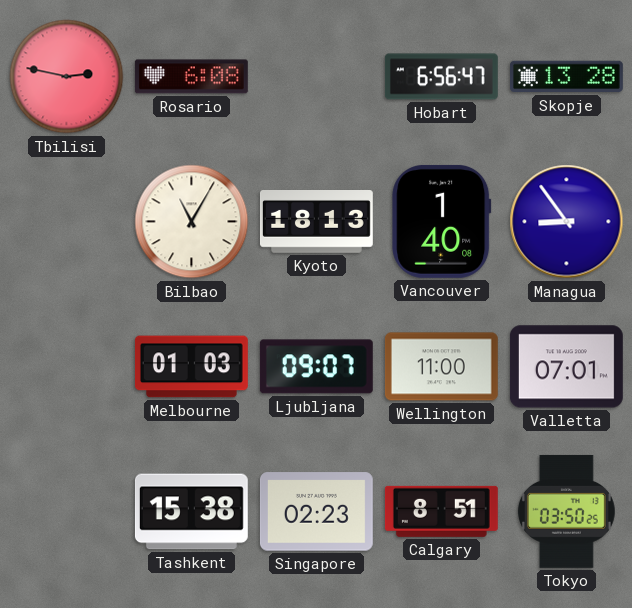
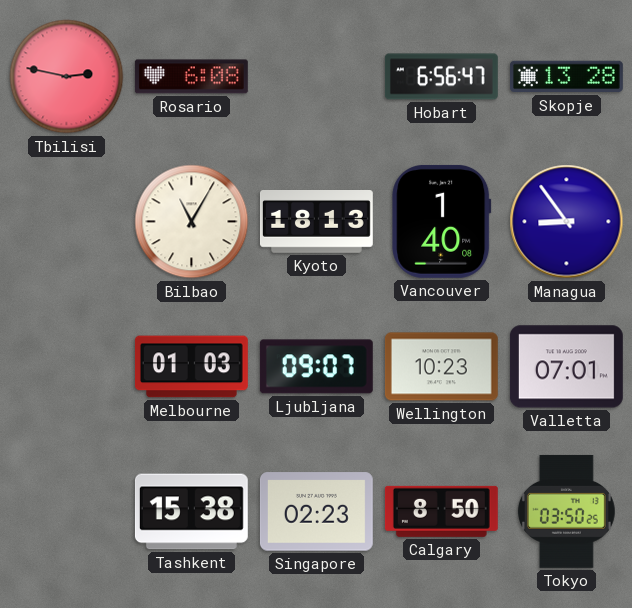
Wellington: 11:00 -> 10:23 (441, 367)
Calgary: 8:51 -> 8:50 (441, 511)
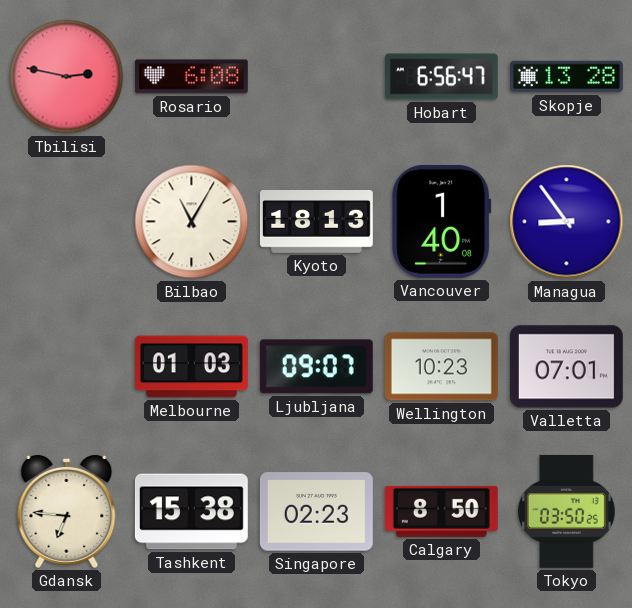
Gdansk: none -> 6:46 (67, 511)
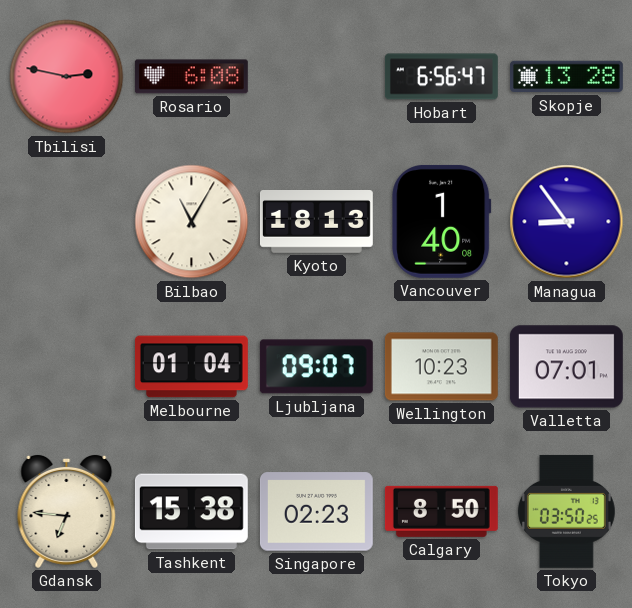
Melbourne: 01:03 -> 01:04 (191, 367)
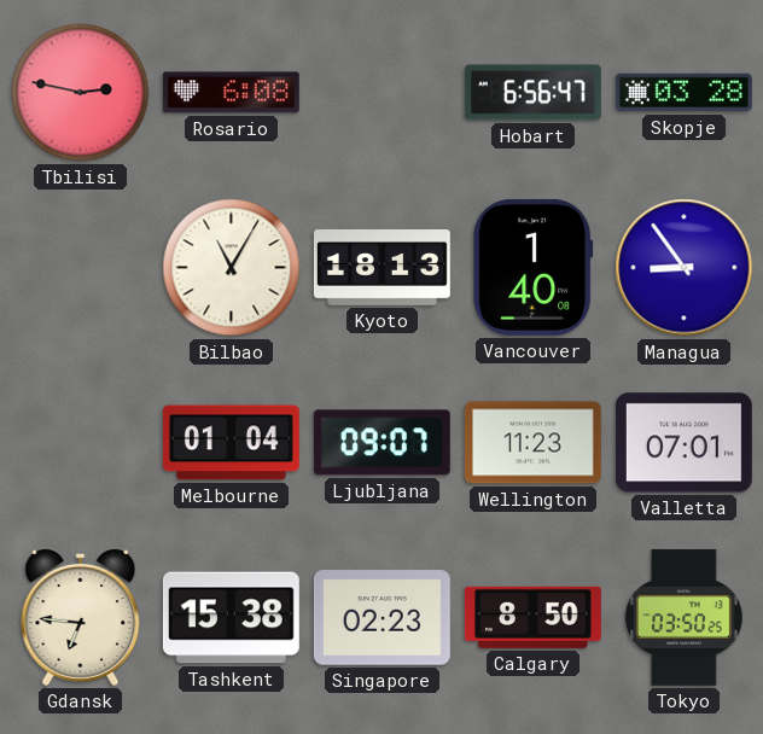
Skopje: 13:28 -> 03:28 (683, 93)
Wellington: 10:23 -> 11:23 (532, 443)
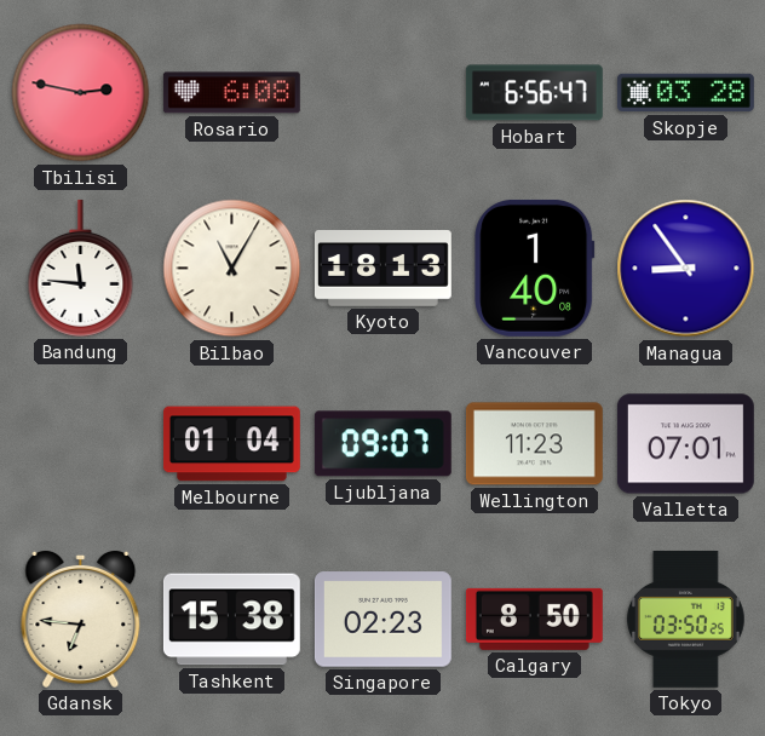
Bandung: none -> 11:46 (81, 268)
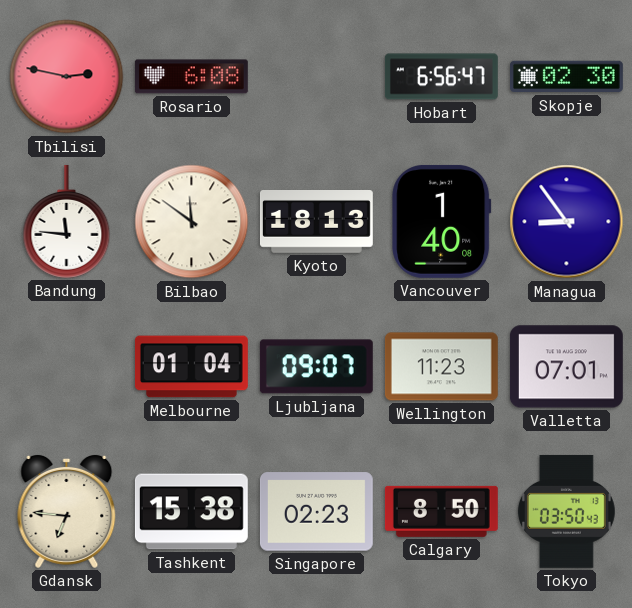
Skopje: 03:28 -> 02:30 (566, 77)
Bilbao: 11:05 -> 11:51 (192, 222)
Tokyo: 03:50:25 -> 03:50:43 (566, 511)
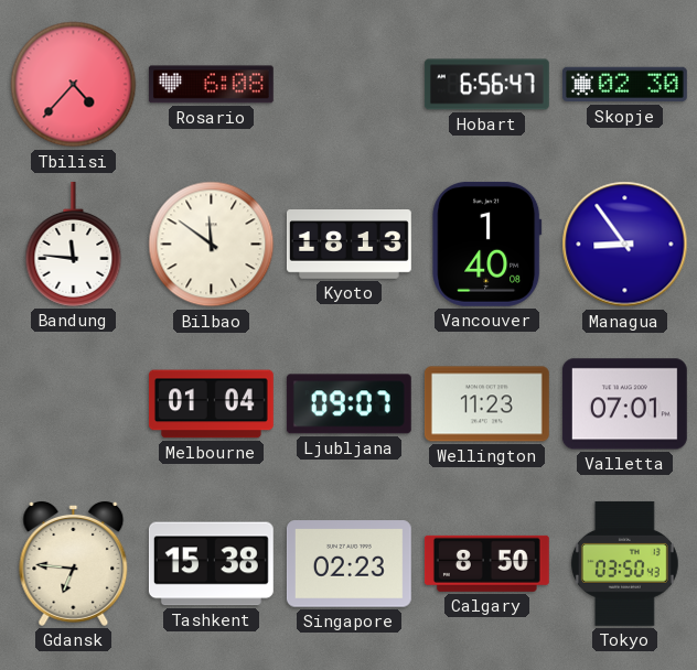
Tbilisi: 2:47 -> 4:37 (74, 85)
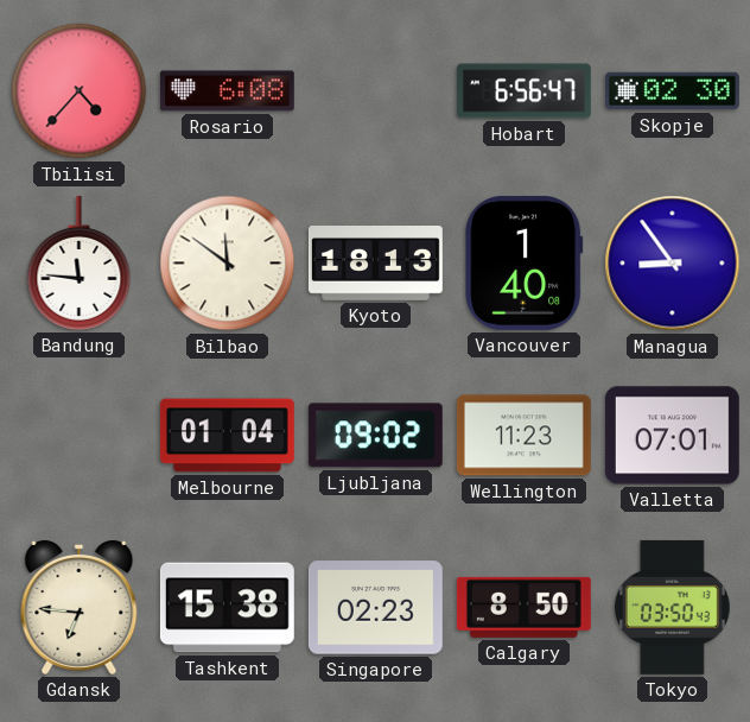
Ljubljana: 09:07 -> 09:02 (375, 436)
